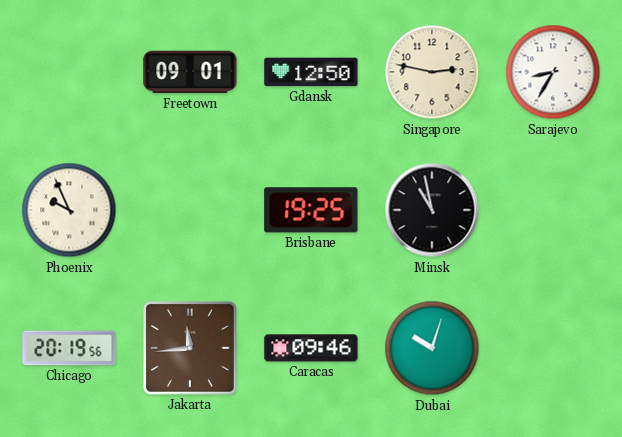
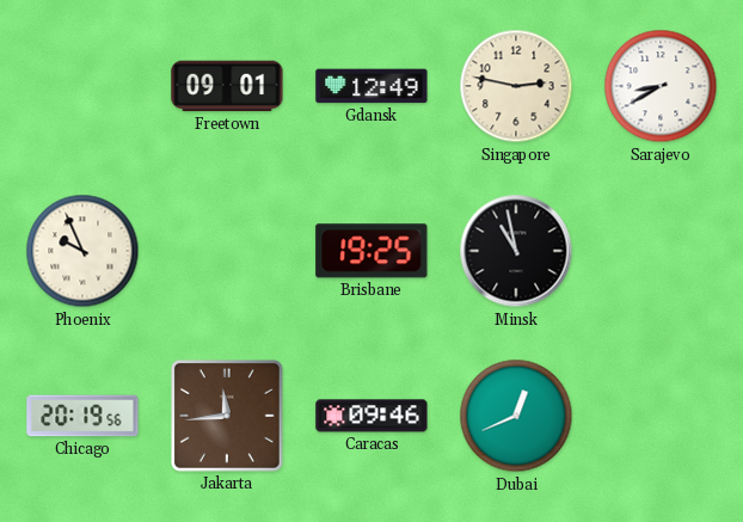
Gdansk: 12:50 -> 12:49 (371, 86)
Sarajevo: 8:35 -> 8:40 (661, 86)
Dubai: 10:03 -> 12:41 (516, 416)
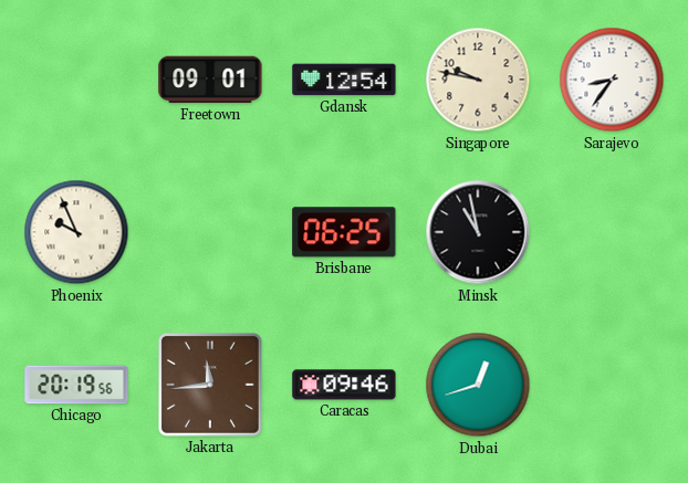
Gdansk: 12:49 -> 12:54 (344, 80)
Singapore: 2:47 -> 9:47 (478, 80)
Sarajevo: 8:40 -> 8:36 (612, 80)
Brisbane: 19:25 -> 06:25 (344, 232)
Dubai: 12:41 -> 12:42 (478, 385)
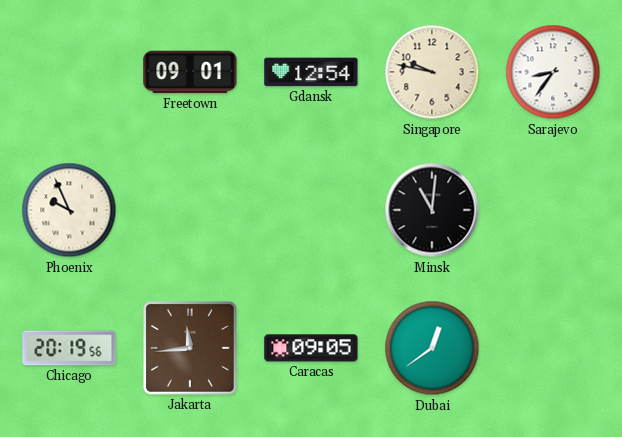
Brisbane: 06:25 -> none (344, 232)
Minsk: 10:58 -> 11:01 (432, 210)
Caracas: 09:46 -> 09:05 (311, 348)
Dubai: 12:42 -> 12:39 (432, 348)
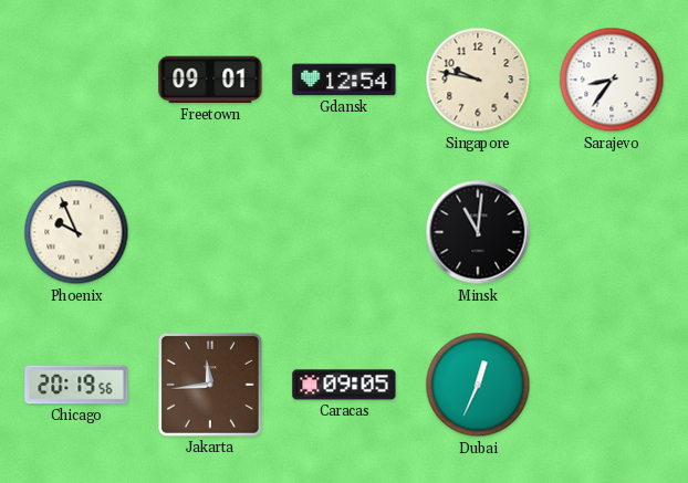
Dubai: 12:39 -> 12:34 (478, 385)
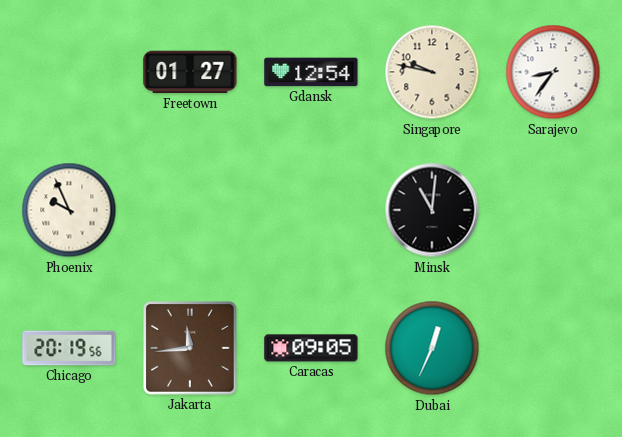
Freetown: 09:01 -> 01:27 (190, 72)
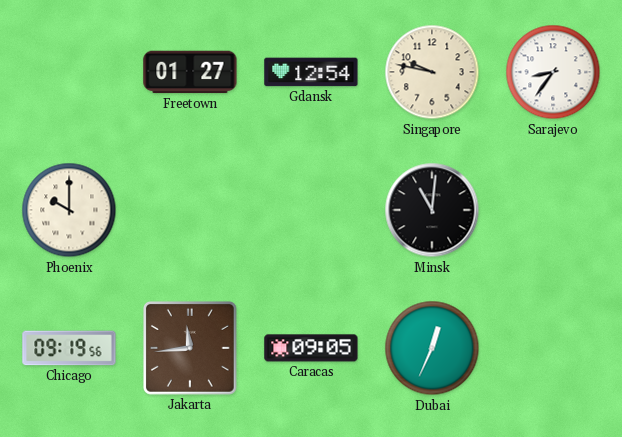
Phoenix: 9:56 -> 10:00 (69, 210)
Chicago: 20:19 -> 09:19 (69, 348)
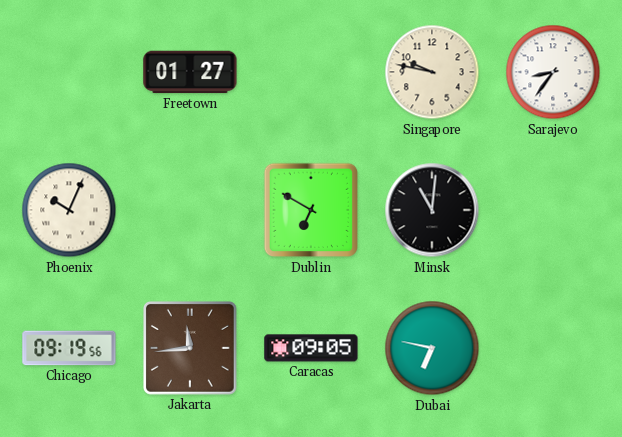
Gdansk: 12:54 -> none (311, 72)
Phoenix: 10:00 -> 10:04 (69, 210)
Dublin: none -> 6:50 (311, 210)
Dubai: 12:34 -> 6:47 (432, 348)
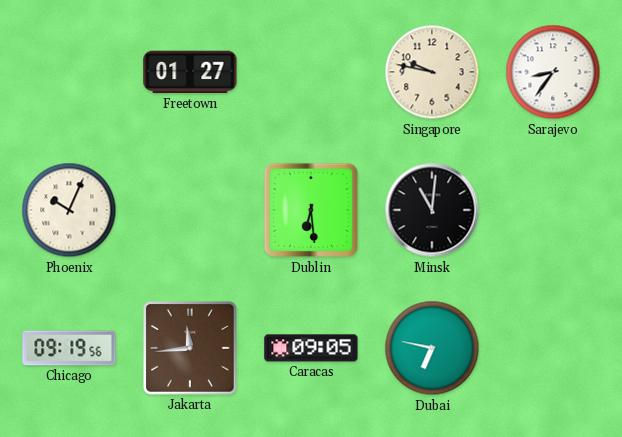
Dublin: 6:50 -> 6:29 (311, 210)
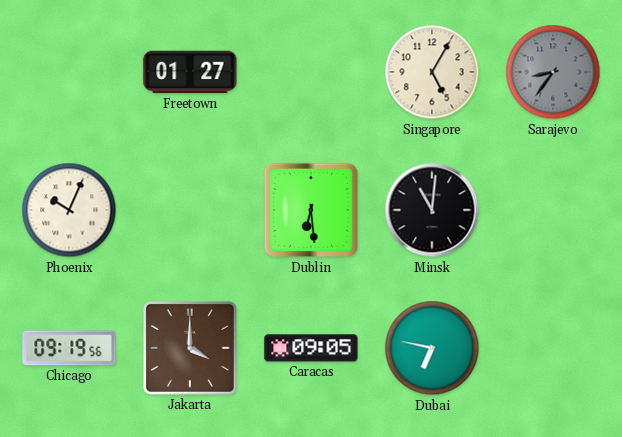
Singapore: 9:47 -> 5:05 (432, 72)
Sarajevo dial: white -> grey (553, 72)
Jakarta: 11:44 -> 4:00 (190, 348)
